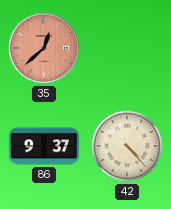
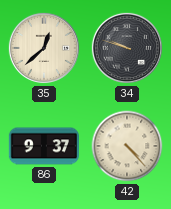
35 dial: salmon -> cream (44, 48)
34: none -> 9:48 (127, 48)
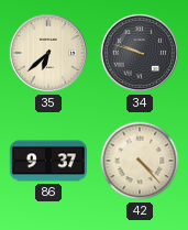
35: 12:38 -> 6:38 (48, 53)
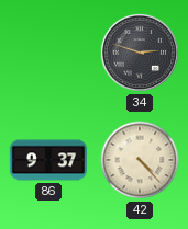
35: 6:38 -> none (48, 53)
34: 9:48 -> 2:48 (140, 53)
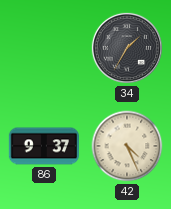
34: 2:48 -> 1:35 (127, 48)
42: 4:23 -> 4:26 (127, 146)
